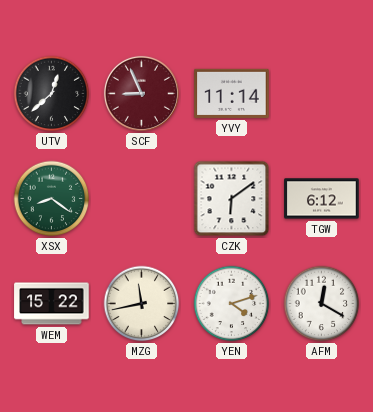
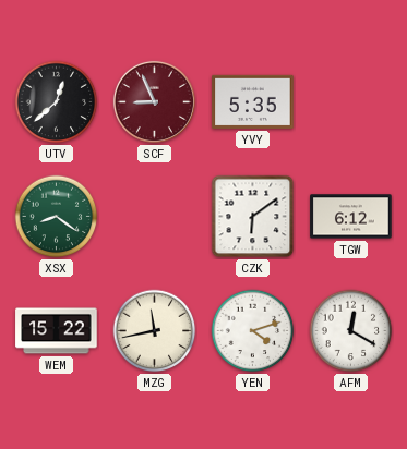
YVY: 11:14 -> 5:35 (253, 101)
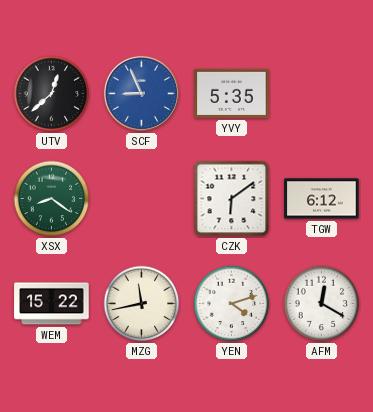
SCF dial: burgundy -> blue (141, 93)
